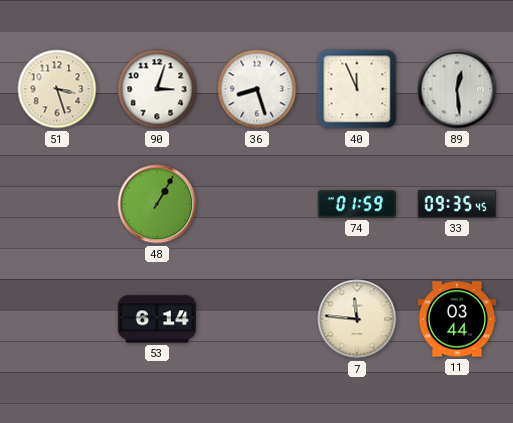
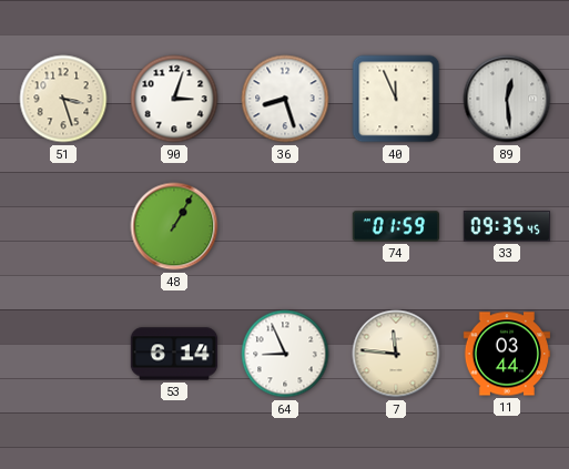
64: none -> 8:56 (285, 354)
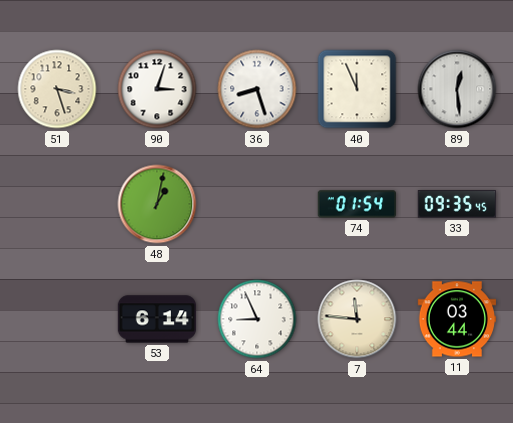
48: 1:05 -> 1:02 (157, 204)
74: 01:59 -> 01:54 (356, 204)
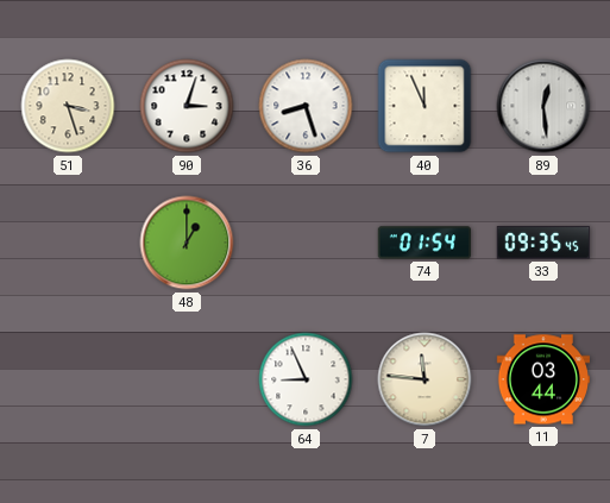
48: 1:02 -> 1:00 (187, 243)
53: 6:14 -> none (157, 319)
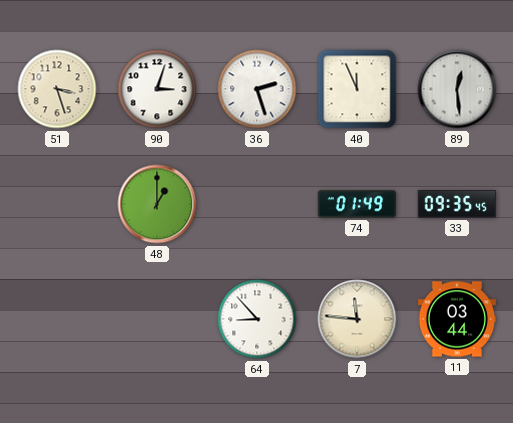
36: 8:27 -> 2:27 (257, 89)
74: 01:54 -> 01:49 (356, 204)
64: 8:56 -> 8:53 (257, 319)
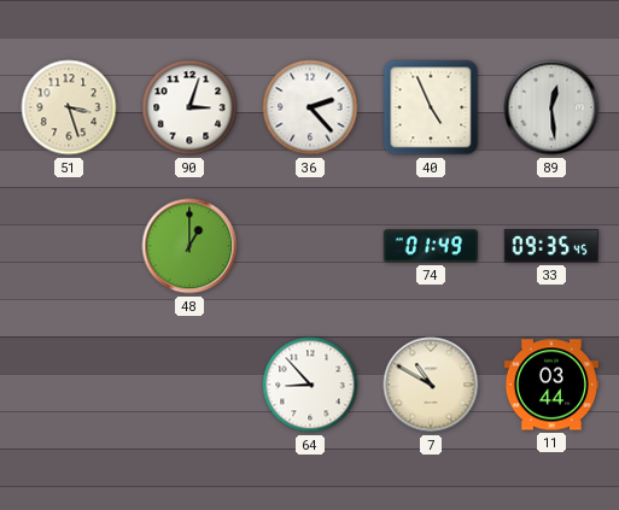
36: 2:27 -> 2:23 (310, 107)
40: 11:56 -> 4:56 (431, 107)
7: 11:46 -> 10:50 (431, 385)
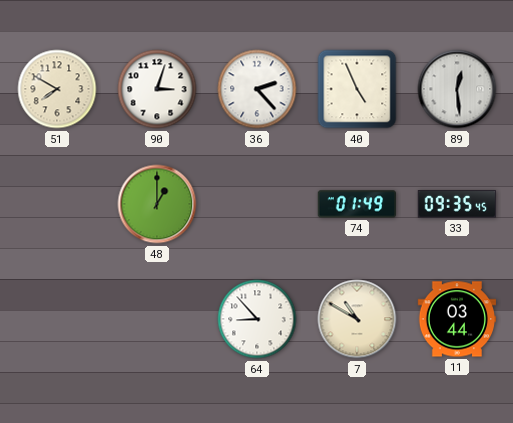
51: 3:27 -> 7:50 (57, 89)
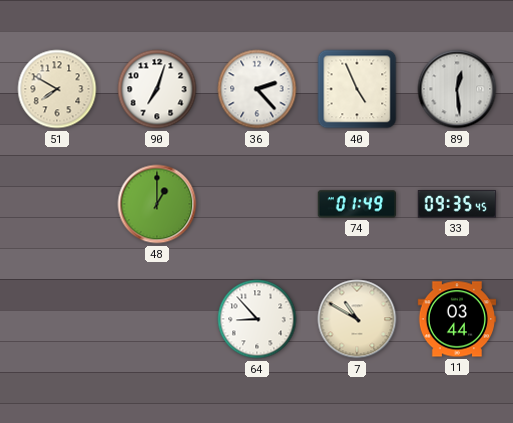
90: 3:03 -> 7:03 (157, 89)
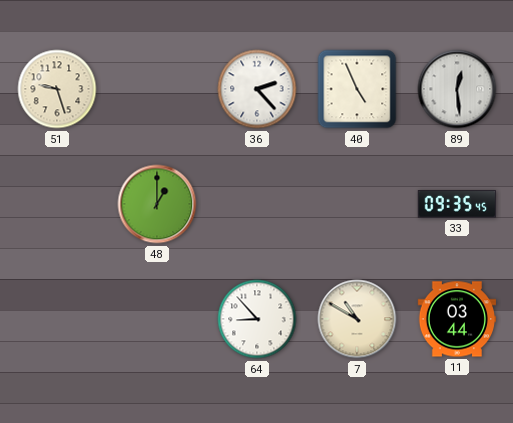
51: 7:50 -> 9:27 (57, 89)
90: 7:03 -> none (157, 89)
74: 01:49 -> none (356, 204)
